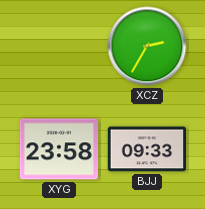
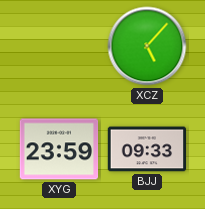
XCZ: 2:35 -> 5:07 (147, 46)
XYG: 23:58 -> 23:59 (59, 149)
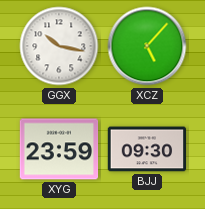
GGX: none -> 10:17 (59, 46)
BJJ: 09:33 -> 09:30 (147, 149)
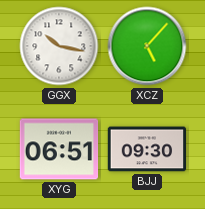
XYG: 23:59 -> 06:51 (59, 149)
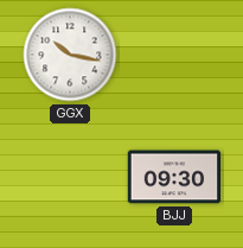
XCZ: 5:07 -> none (147, 46)
XYG: 06:51 -> none (59, 149)
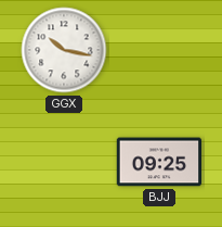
BJJ: 09:30 -> 09:25 (159, 162)
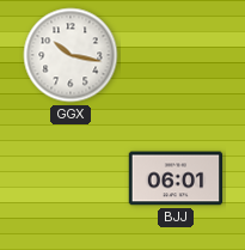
BJJ: 09:25 -> 06:01 (176, 178)
